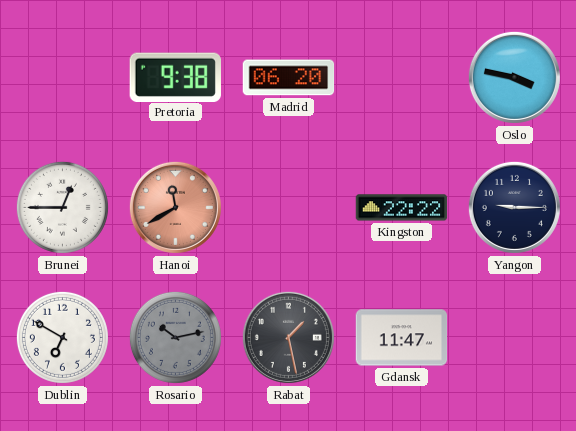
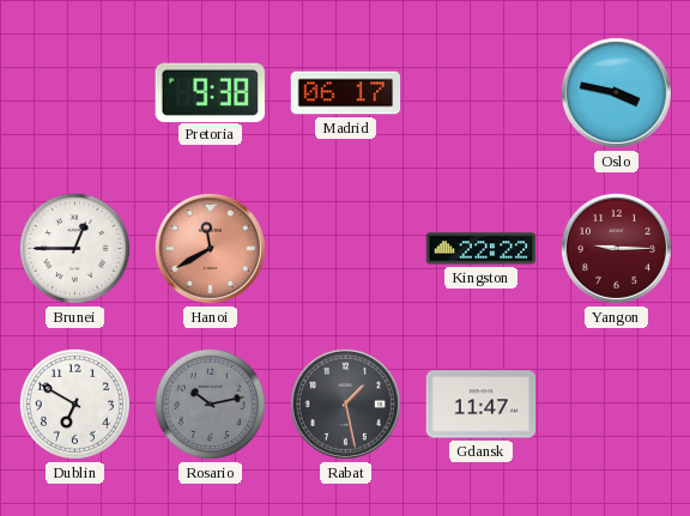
Madrid: 06:20 -> 06:17 (346, 93)
Yangon dial: navy -> burgundy (616, 248)
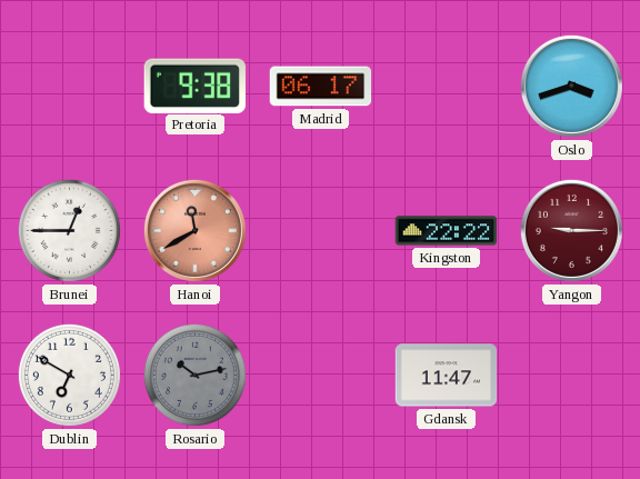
Oslo: 3:47 -> 3:42 (571, 86)
Rabat: 1:28 -> none (345, 403)
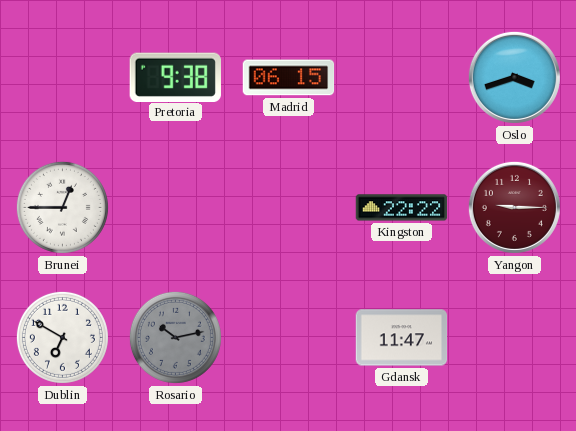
Madrid: 06:17 -> 06:15 (289, 78)
Hanoi: 11:40 -> none (194, 230)
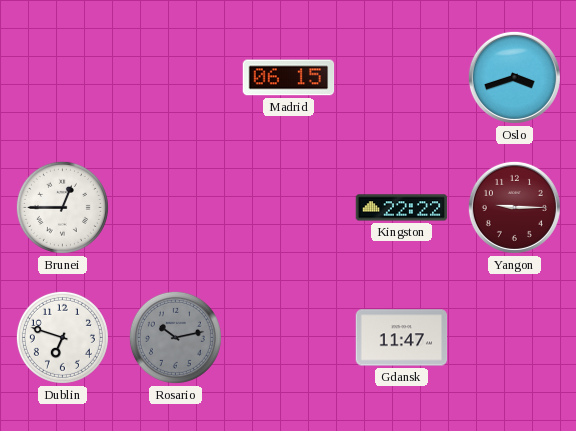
Pretoria: 9:38 -> none (175, 77)
Dublin: 6:50 -> 6:48 (62, 337)
